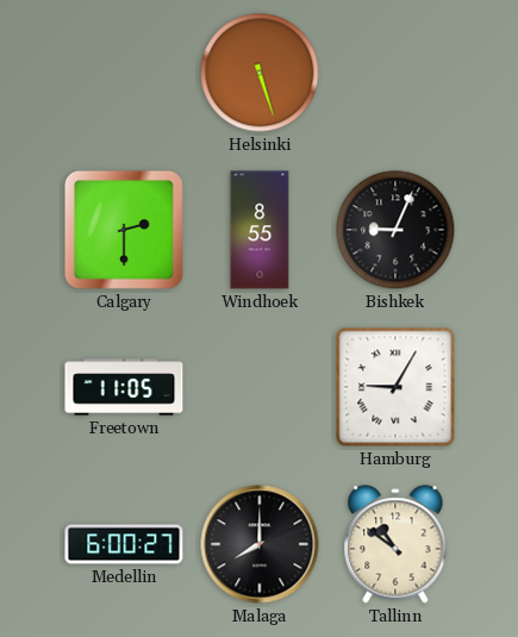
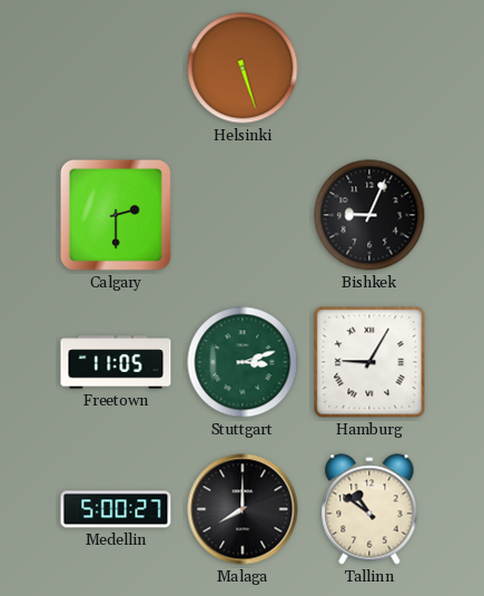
Windhoek: 8:55 -> none (260, 230)
Stuttgart: none -> 3:12 (243, 362)
Medellin: 6:00 -> 5:00 (116, 509)
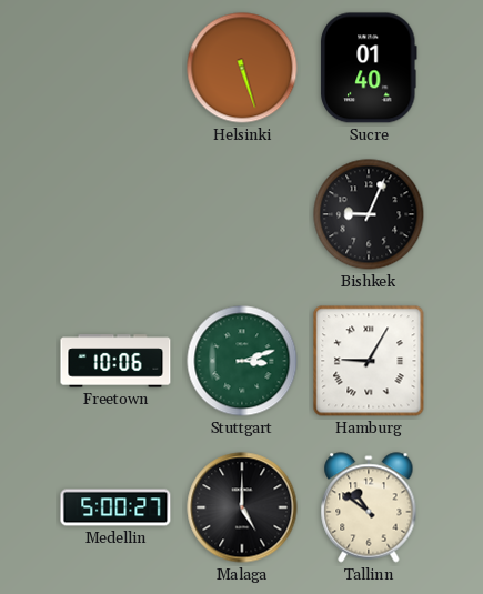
Sucre: none -> 01:40 (370, 68)
Calgary: 2:30 -> none (116, 215)
Freetown: 11:05 -> 10:06 (115, 361)
Malaga: 8:00 -> 5:00 (242, 507)
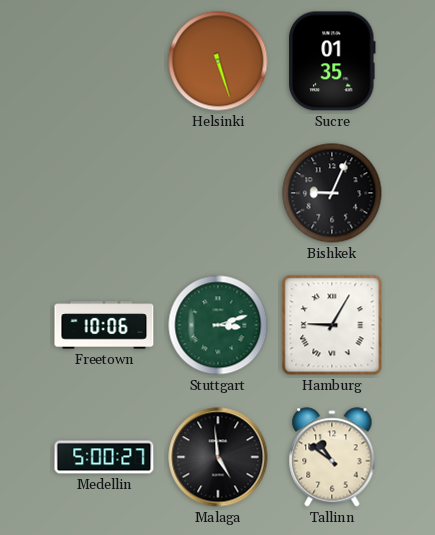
Sucre: 01:40 -> 01:35 (333, 61)
Malaga: 5:00 -> 4:59 (218, 457)
